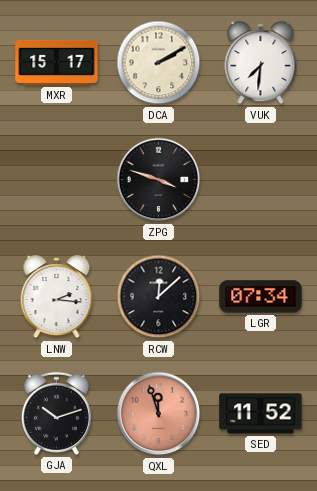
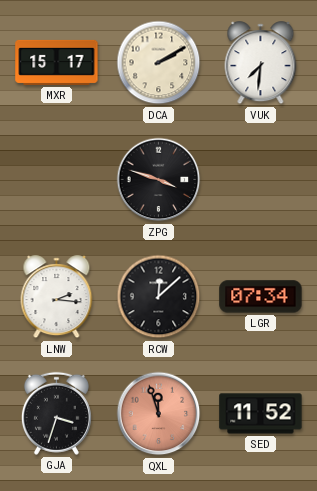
GJA: 10:12 -> 3:33 (56, 413)
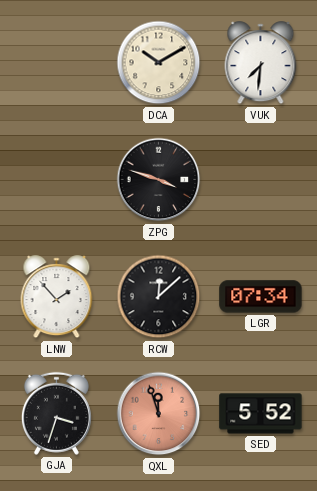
MXR: 15:17 -> none (57, 62)
DCA: 2:10 -> 10:10 (159, 63)
LNW: 2:16 -> 1:53 (57, 297)
SED: 11:52 -> 5:52 (261, 414)
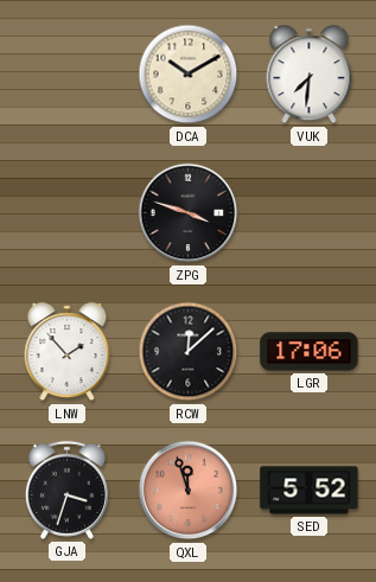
LGR: 07:34 -> 17:06 (310, 352)
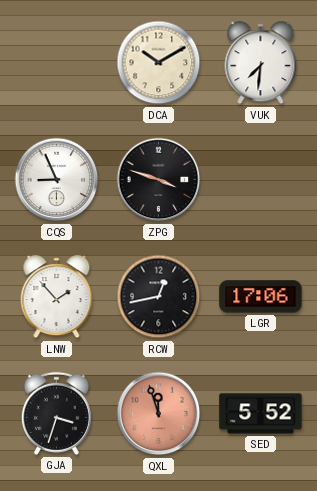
CQS: none -> 8:56 (57, 180)
RCW: 12:08 -> 12:43 (159, 297)
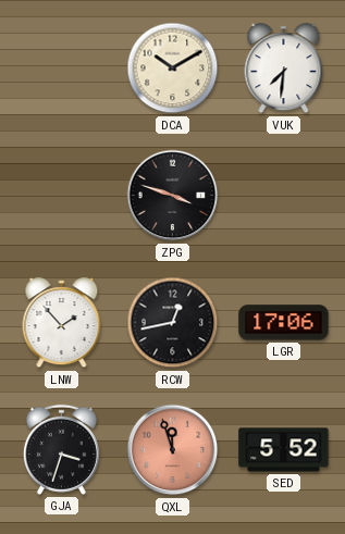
CQS: 8:56 -> none (57, 180)
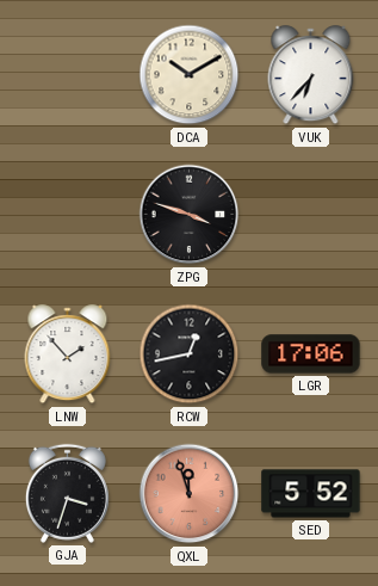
VUK: 7:31 -> 6:37 (311, 75)
